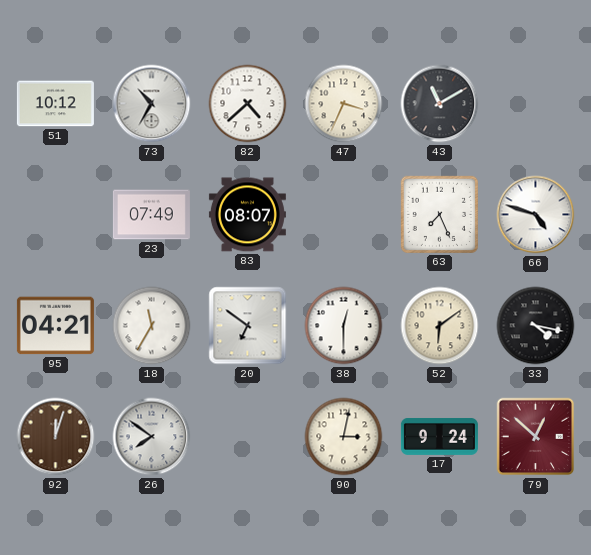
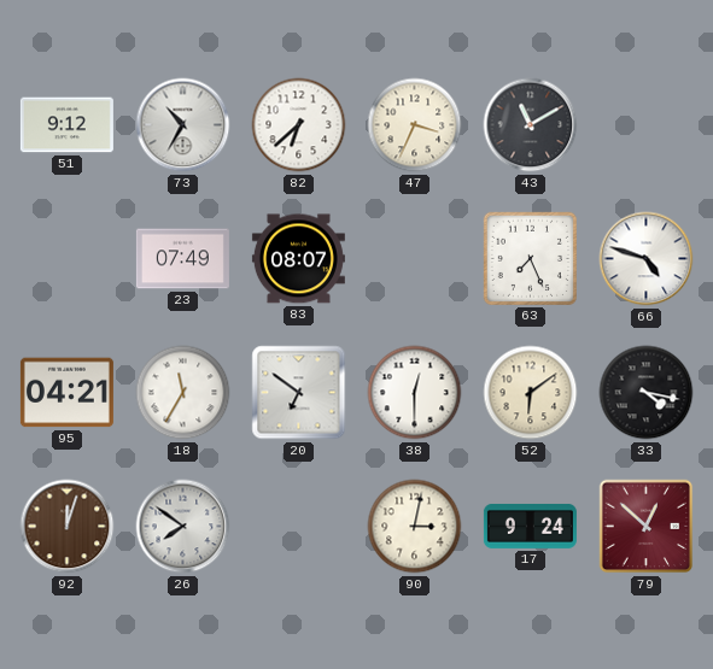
51: 10:12 -> 9:12 (66, 125)
82: 4:38 -> 6:38 (299, 125)
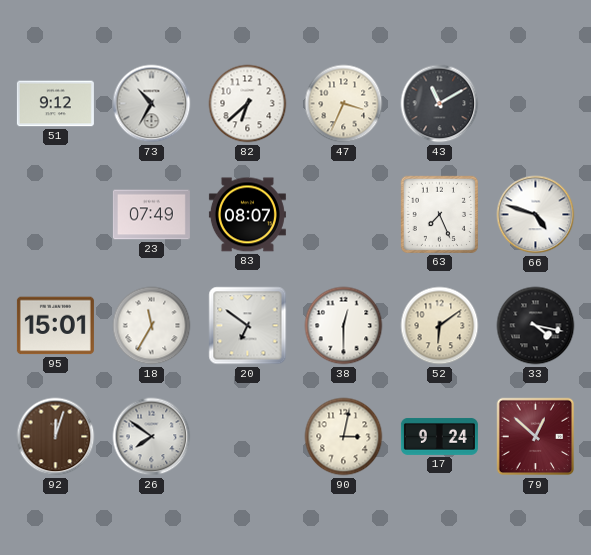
95: 04:21 -> 15:01 (55, 326)
